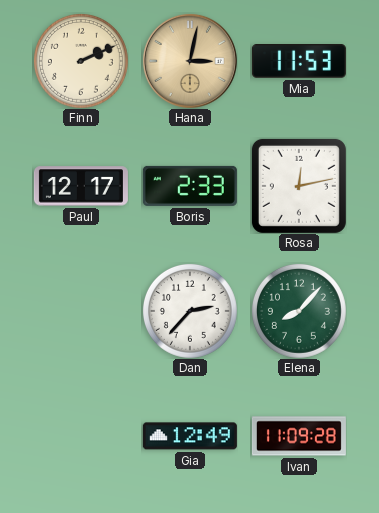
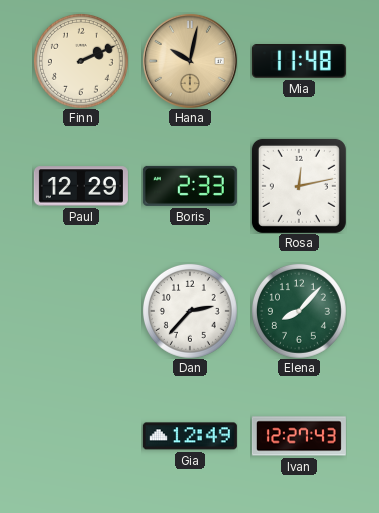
Hana: 3:02 -> 10:02 (190, 61)
Mia: 11:53 -> 11:48 (299, 62)
Paul: 12:17 -> 12:29 (81, 186)
Ivan: 11:09 -> 12:27 (299, 436)
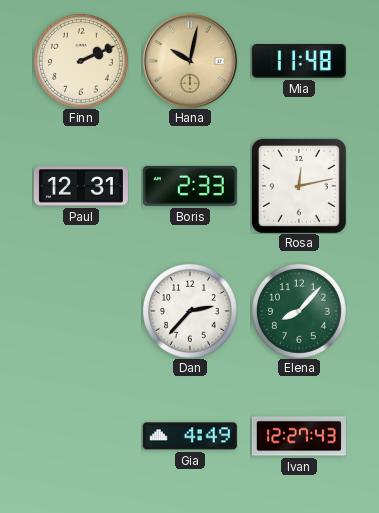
Paul: 12:29 -> 12:31 (81, 186)
Gia: 12:49 -> 4:49 (190, 436)
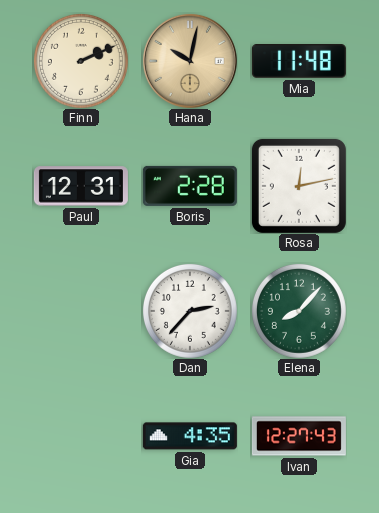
Boris: 2:33 -> 2:28 (190, 186)
Gia: 4:49 -> 4:35 (190, 436)
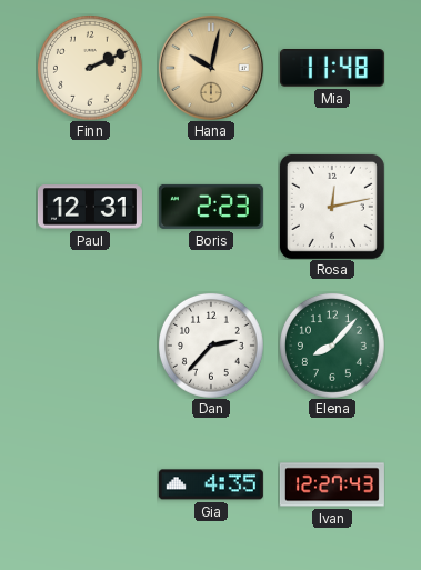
Boris: 2:28 -> 2:23 (211, 207)
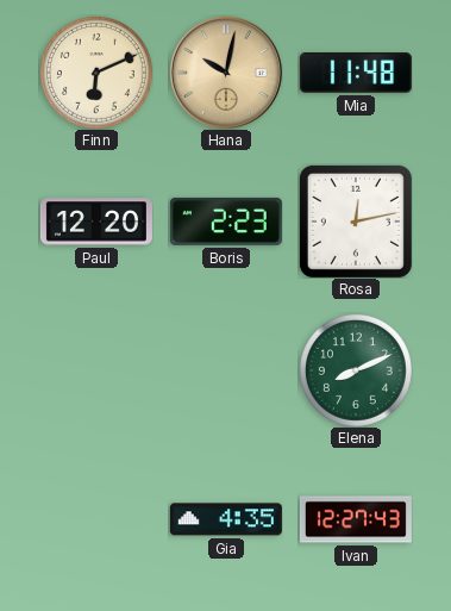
Finn: 2:11 -> 6:11 (96, 73)
Paul: 12:31 -> 12:20 (96, 222)
Dan: 2:37 -> none (211, 346)
Elena: 8:07 -> 8:11 (356, 370)
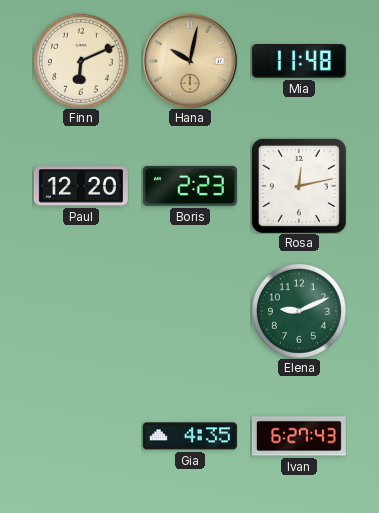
Elena: 8:11 -> 9:11 (299, 311)
Ivan: 12:27 -> 6:27 (299, 436)
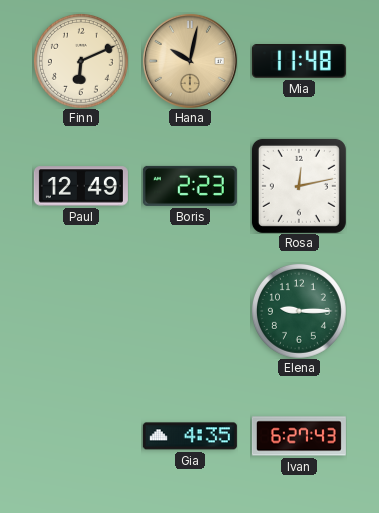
Paul: 12:20 -> 12:49 (81, 186)
Elena: 9:11 -> 9:15 (299, 311)
